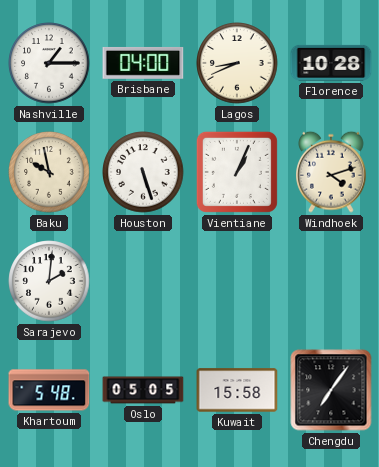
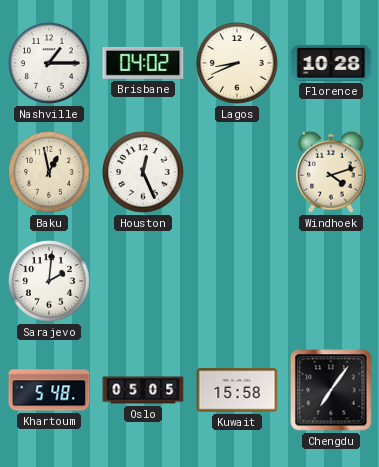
Brisbane: 04:00 -> 04:02 (143, 63)
Baku: 9:58 -> 12:58 (49, 172)
Houston: 5:27 -> 12:26 (143, 172)
Vientiane: 1:04 -> none (237, 172)
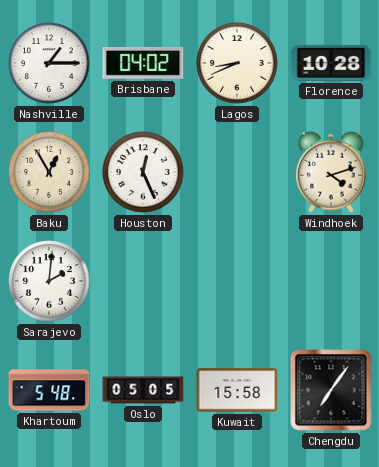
Baku: 12:58 -> 12:55 (49, 172)
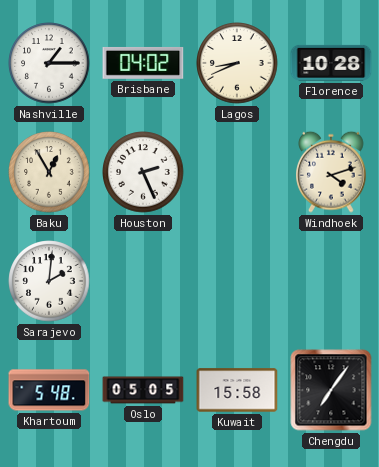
Houston: 12:26 -> 2:26 (143, 172)
